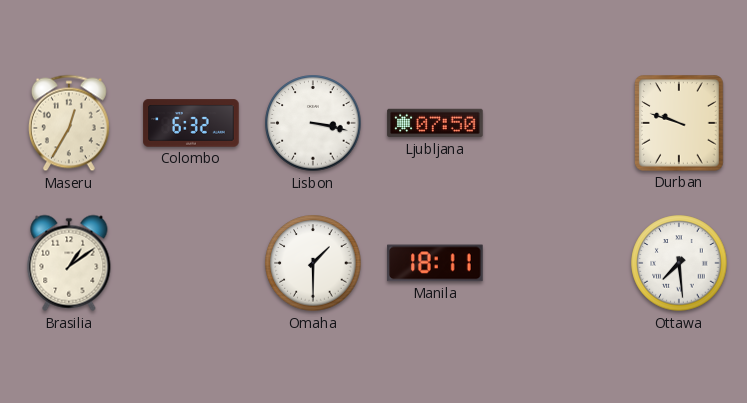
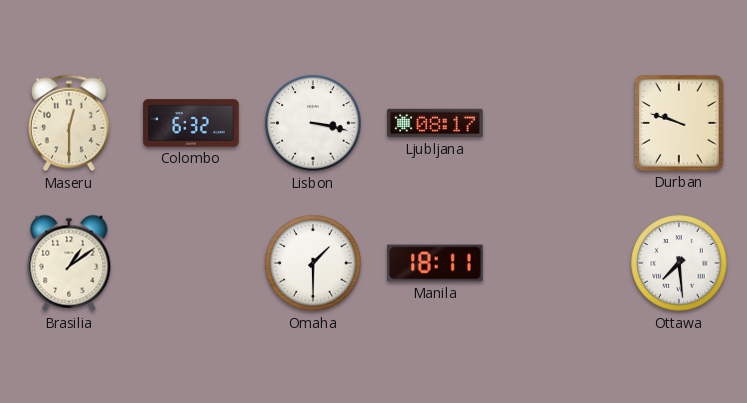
Maseru: 12:35 -> 12:30 (69, 123)
Ljubljana: 07:50 -> 08:17 (435, 123)
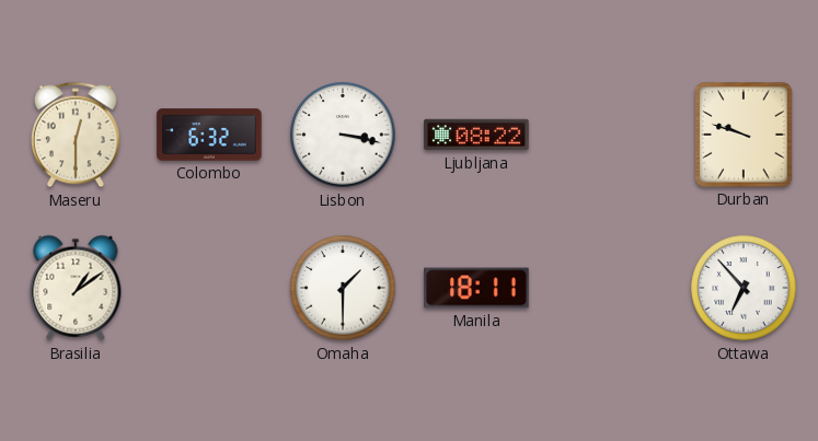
Ljubljana: 08:17 -> 08:22 (476, 135)
Ottawa: 7:29 -> 6:53 (744, 288)
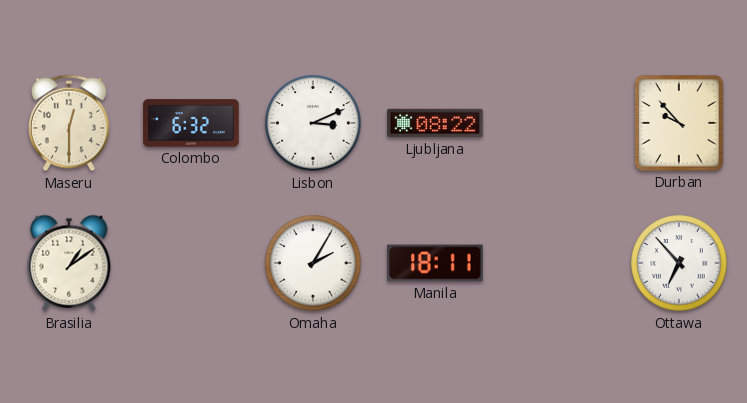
Lisbon: 3:17 -> 3:11 (313, 123)
Durban: 9:48 -> 9:53 (680, 123)
Omaha: 1:30 -> 2:05 (313, 263)
